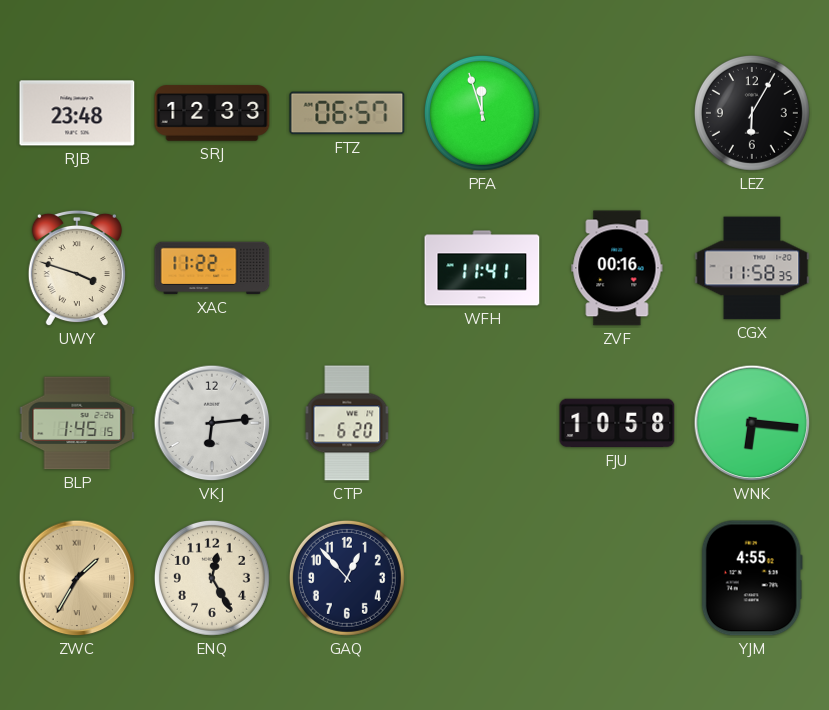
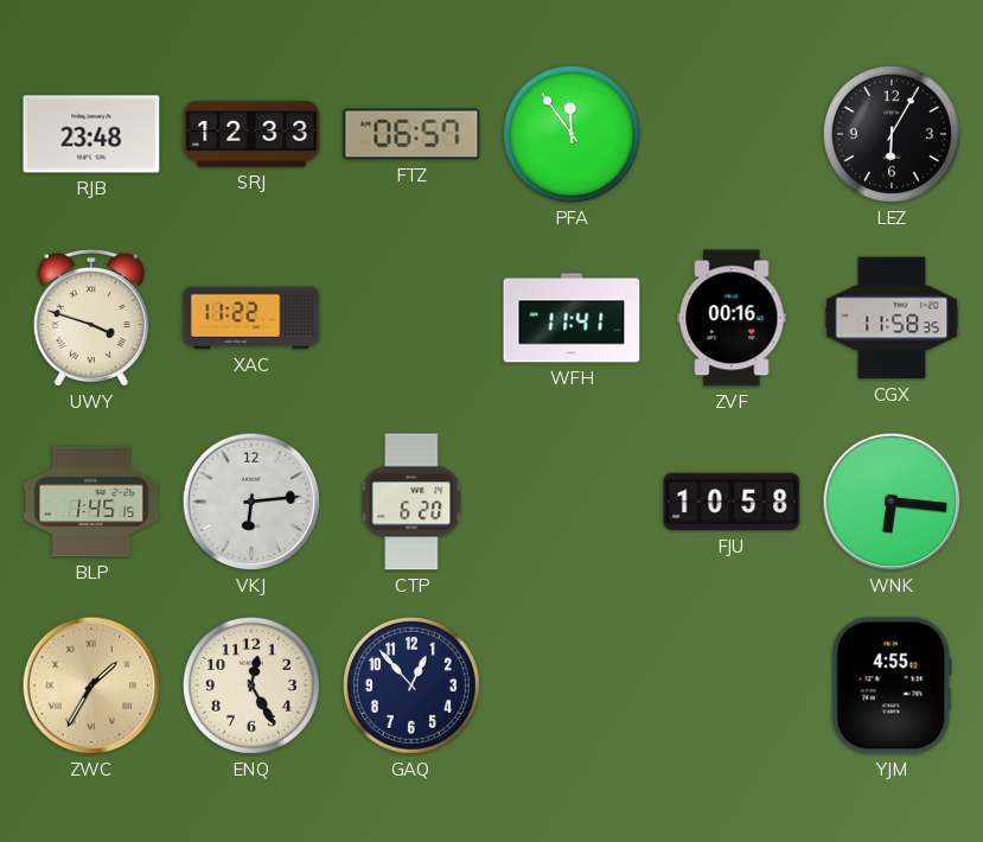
PFA: 11:57 -> 11:54 (572, 134)
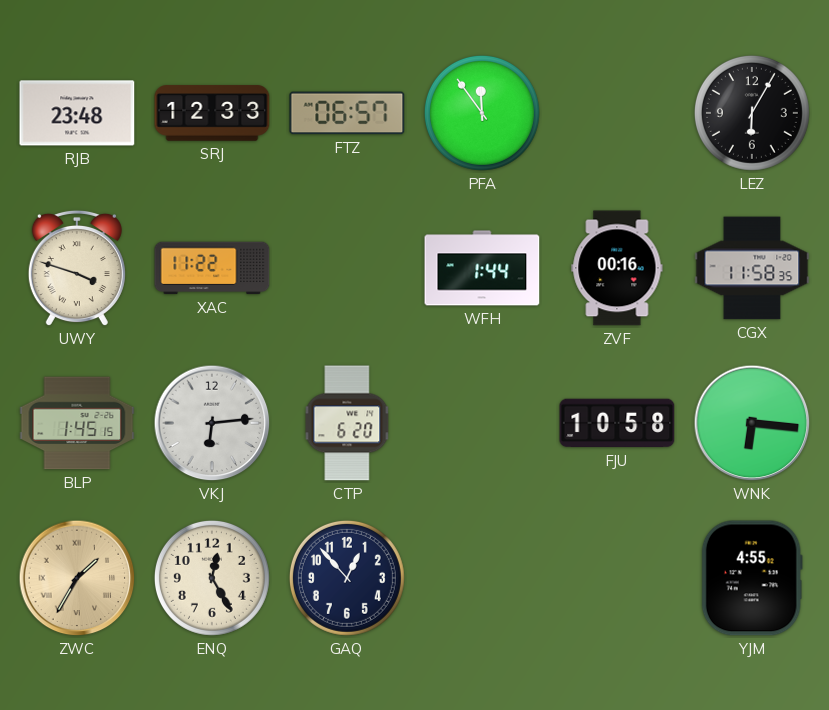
WFH: 11:41 -> 1:44 (482, 268)
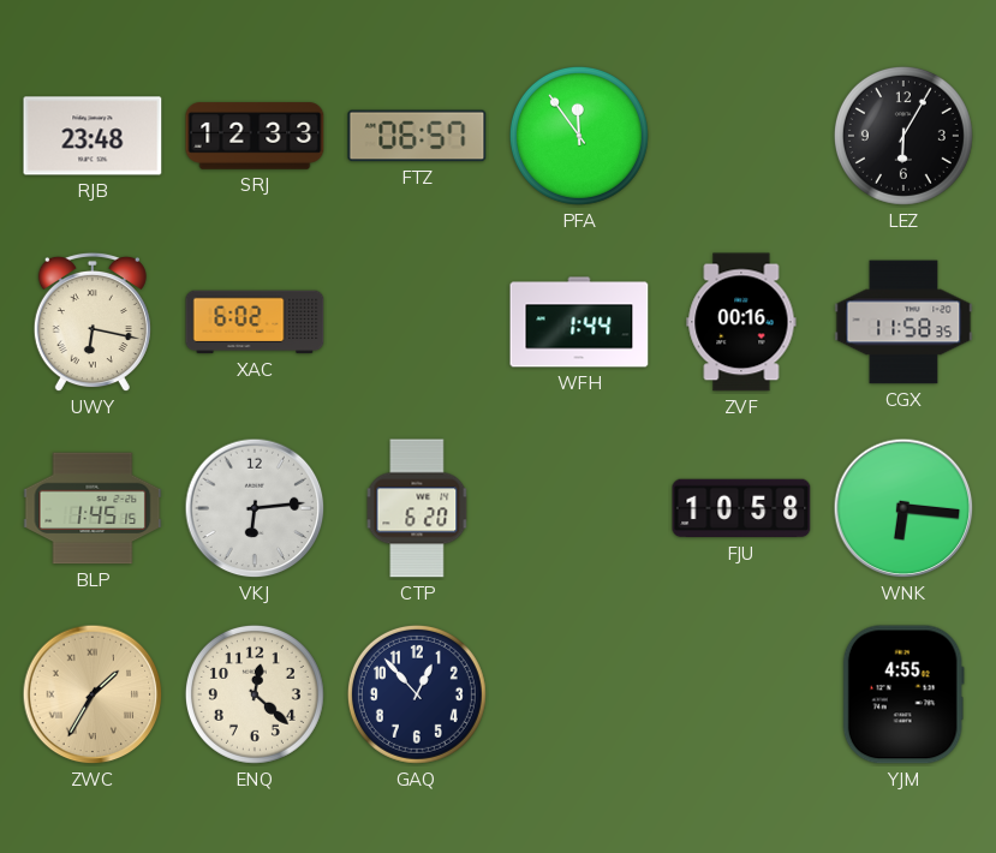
UWY: 3:48 -> 6:17 (93, 322)
XAC: 11:22 -> 6:02 (255, 322)
ENQ: 12:25 -> 12:22 (255, 694)
